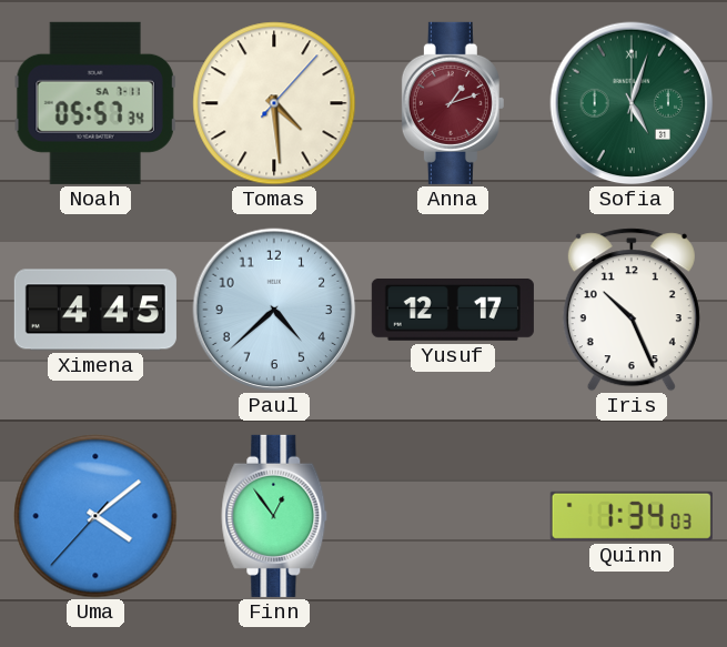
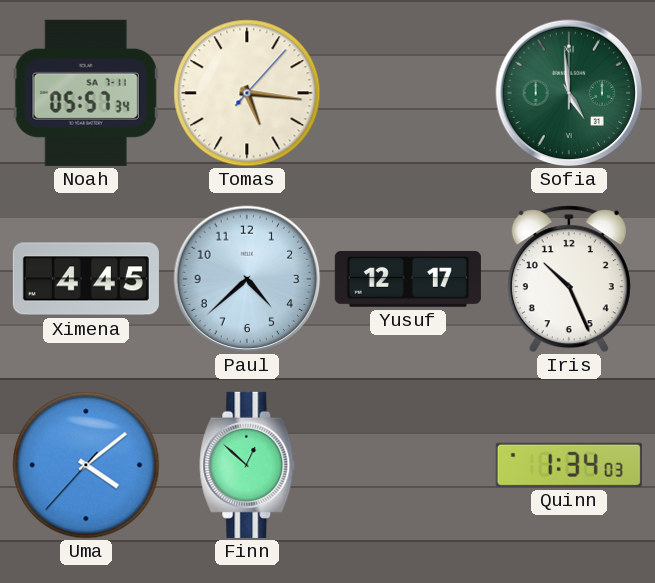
Tomas: 4:29 -> 5:16 (247, 93)
Anna: 1:12 -> none (453, 103)
Sofia: 5:03 -> 4:59 (569, 93)
Finn: 12:54 -> 12:52 (247, 465)
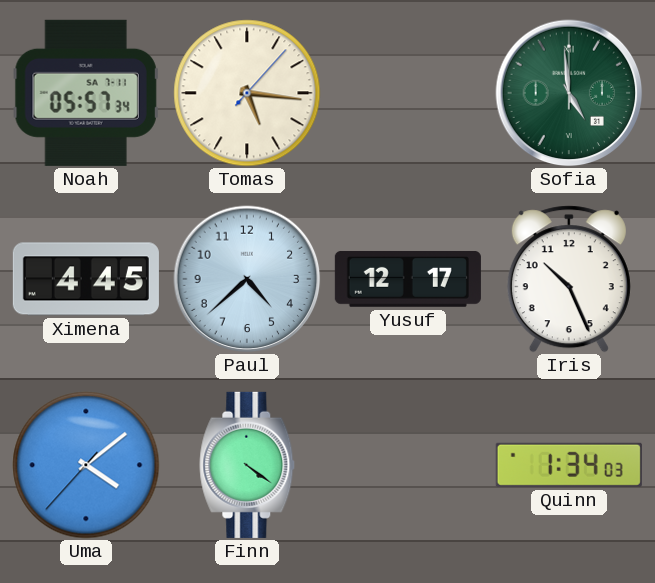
Finn: 12:52 -> 4:21 (247, 465)
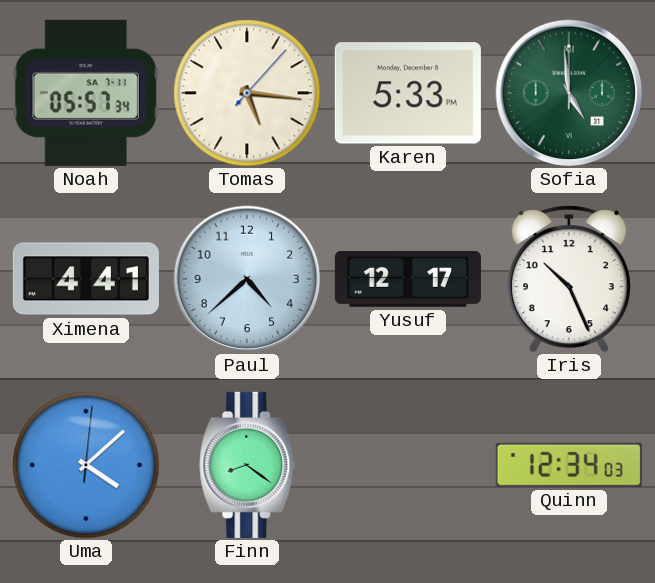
Karen: none -> 5:33 (408, 93)
Ximena: 4:45 -> 4:41 (86, 279)
Uma: 4:08:37 -> 4:08:01 (86, 465)
Finn: 4:21 -> 8:21 (247, 465)
Quinn: 1:34 -> 12:34 (569, 465)
